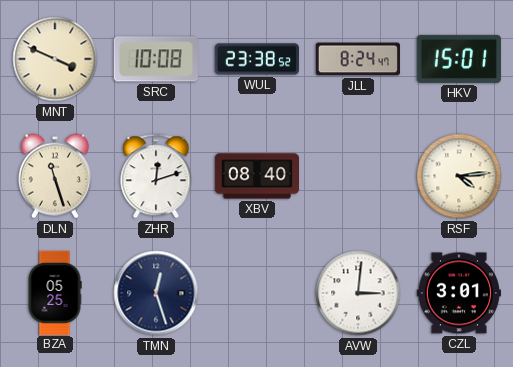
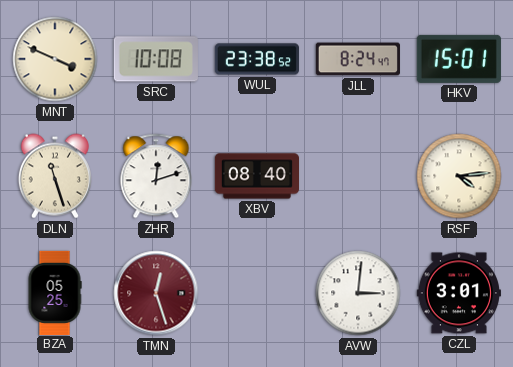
TMN dial: navy -> burgundy (156, 293)
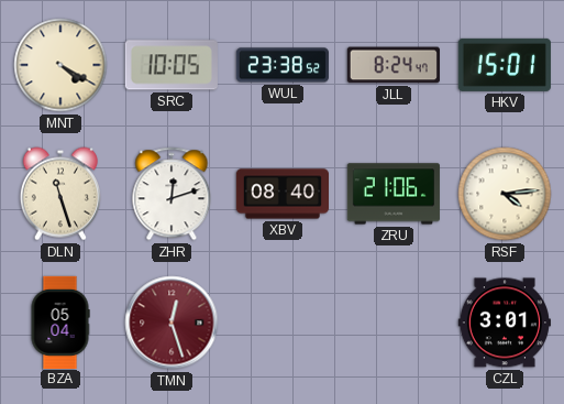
MNT: 3:49 -> 4:20 (60, 65)
SRC: 10:08 -> 10:05 (172, 65)
ZRU: none -> 21:06 (394, 194)
BZA: 05:25 -> 05:04 (60, 321)
AVW: 3:01 -> none (358, 293)
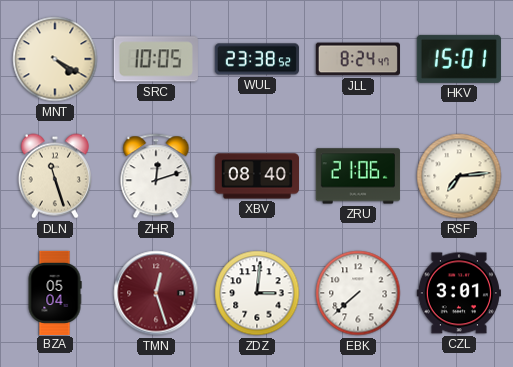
RSF: 4:14 -> 7:14 (459, 176)
ZDZ: none -> 3:01 (257, 293)
EBK: none -> 7:38 (358, 293)
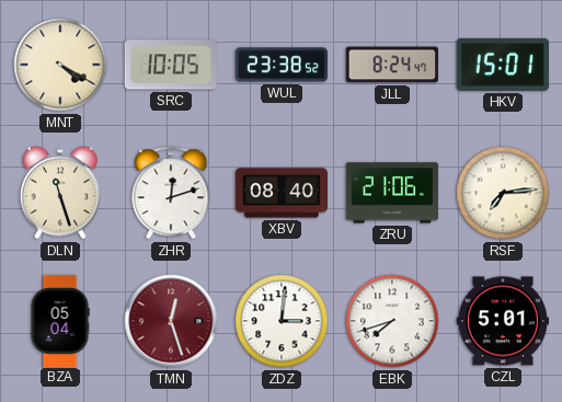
EBK: 7:38 -> 7:42 (392, 321)
CZL: 3:01 -> 5:01 (503, 321)
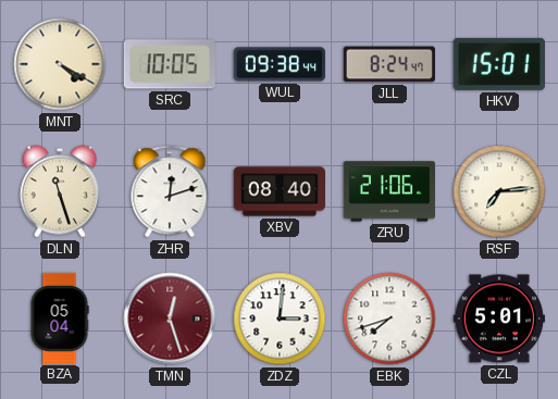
WUL: 23:38 -> 09:38 (280, 64)
